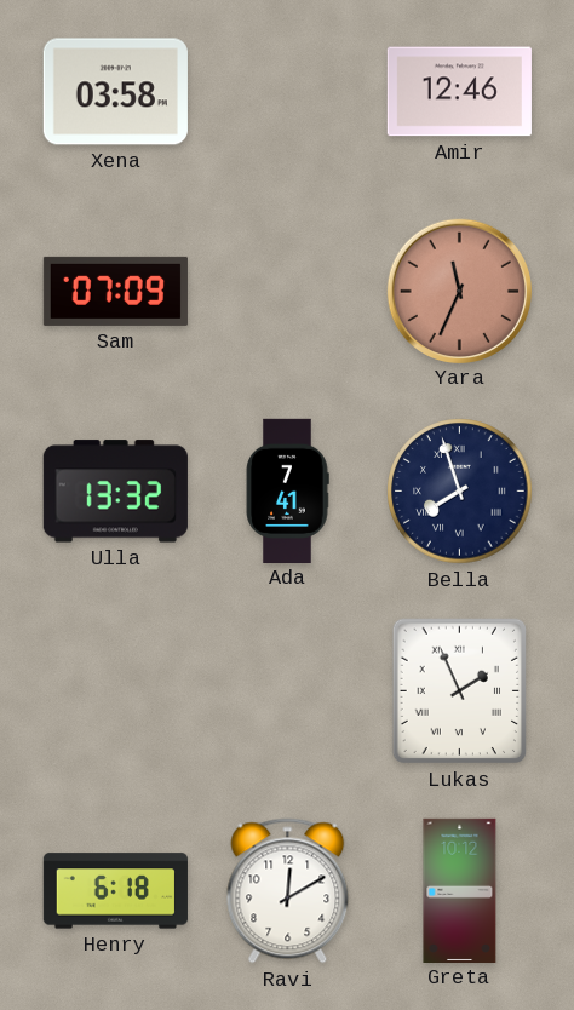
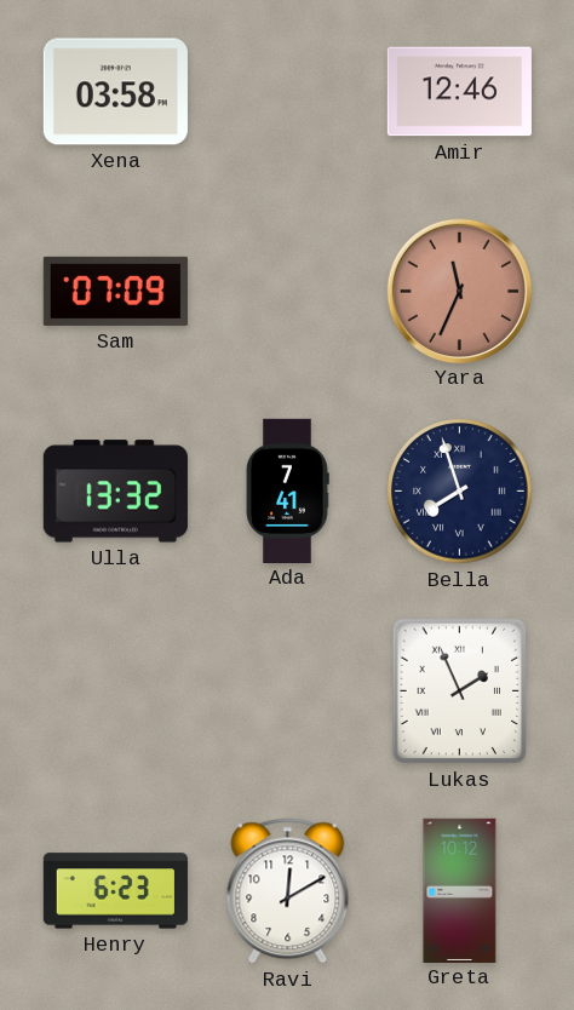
Henry: 6:18 -> 6:23 (115, 891)
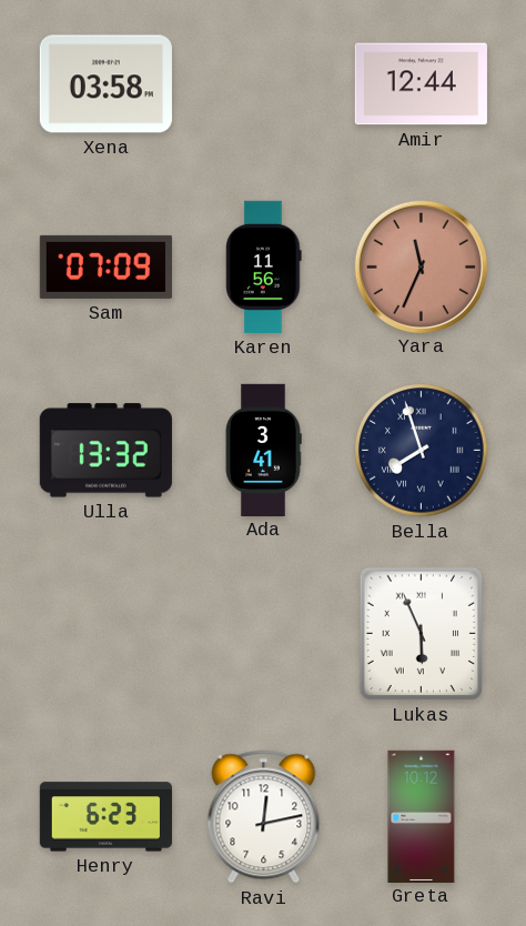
Amir: 12:46 -> 12:44 (421, 84)
Karen: none -> 11:56 (264, 266)
Ada: 7:41 -> 3:41 (263, 450)
Lukas: 1:56 -> 5:56 (421, 634)
Ravi: 12:10 -> 12:13 (264, 817)
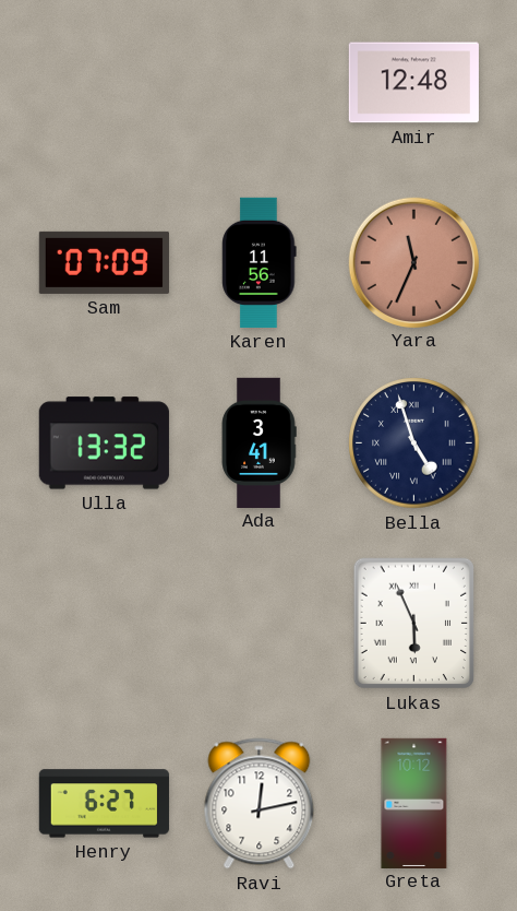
Xena: 03:58 -> none (105, 84)
Amir: 12:44 -> 12:48 (413, 83)
Bella: 7:57 -> 4:57 (414, 443)
Henry: 6:23 -> 6:27 (104, 804)
